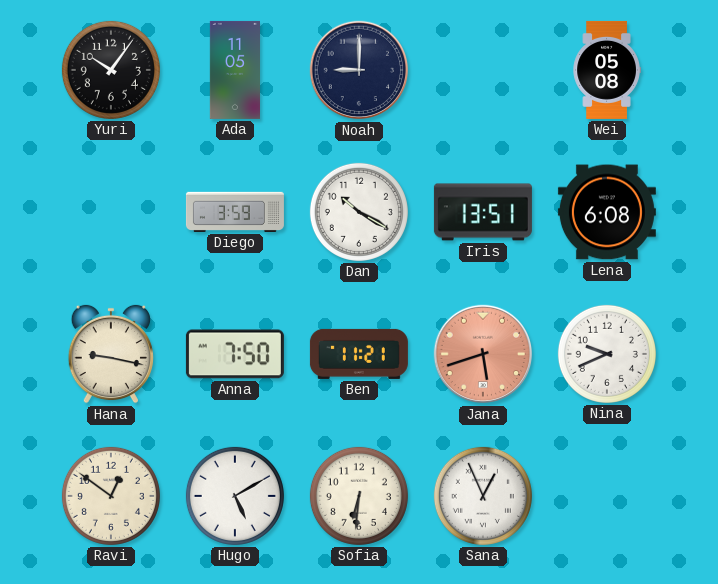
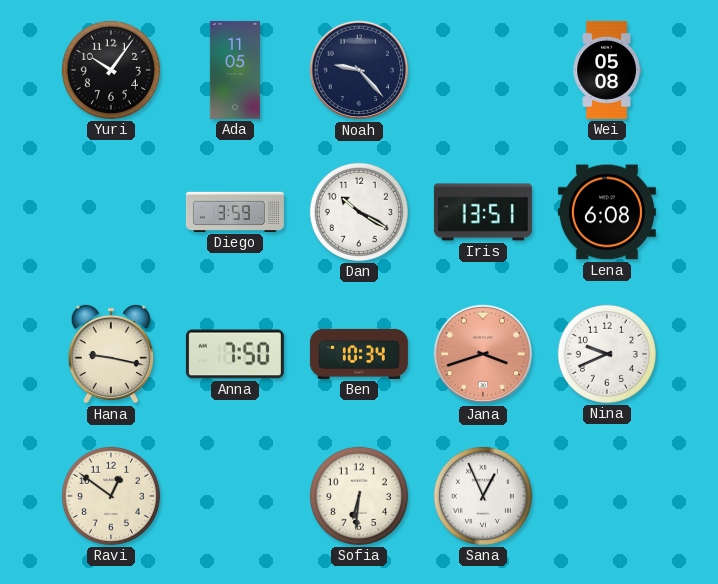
Noah: 9:00 -> 9:23 (359, 70)
Ben: 11:21 -> 10:34 (359, 354)
Jana: 5:42 -> 3:42 (483, 354)
Hugo: 5:10 -> none (235, 496)
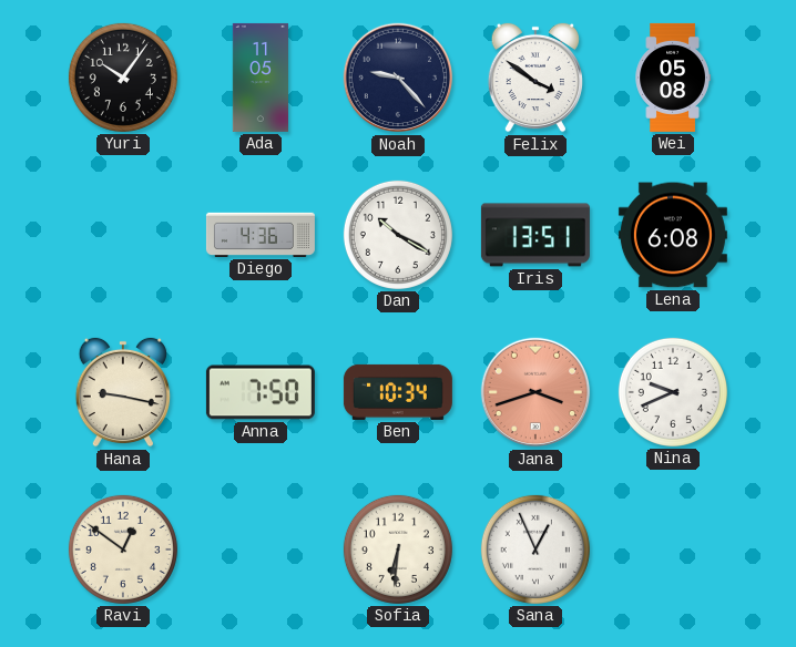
Felix: none -> 3:51 (535, 78)
Diego: 3:59 -> 4:36 (261, 235)
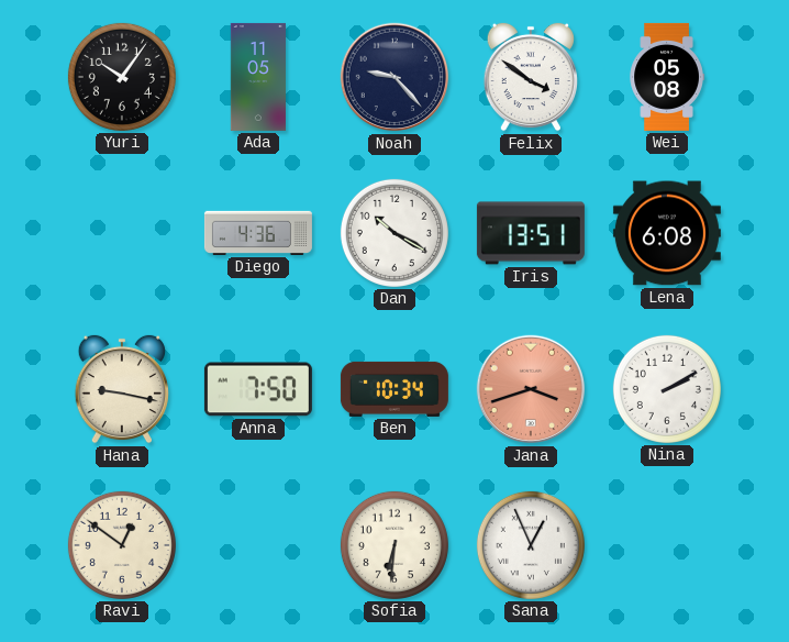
Nina: 9:41 -> 2:10 (667, 389)
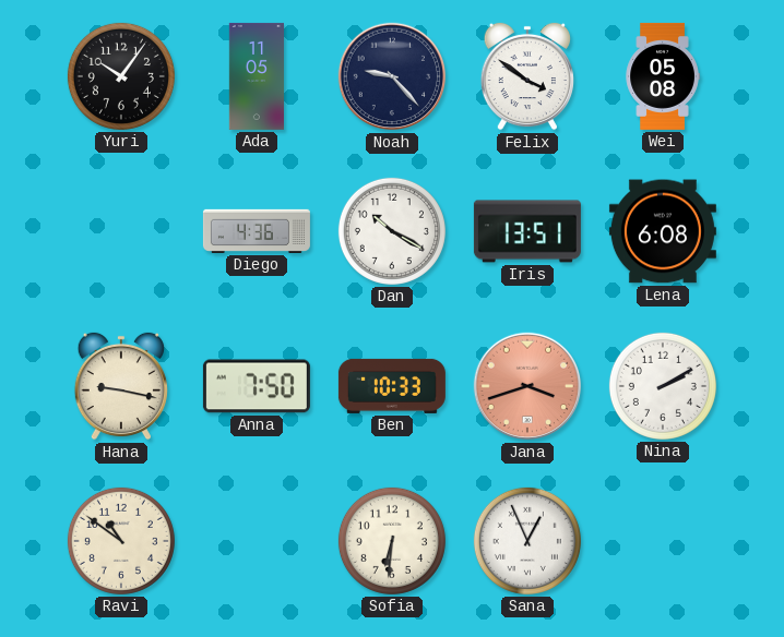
Ben: 10:34 -> 10:33 (392, 386)
Ravi: 12:51 -> 10:51 (121, 541)
